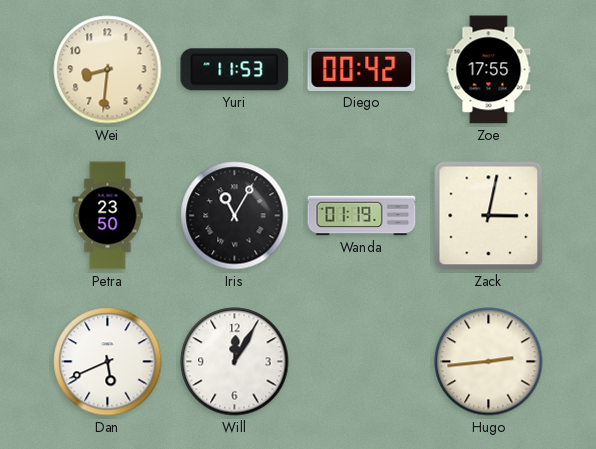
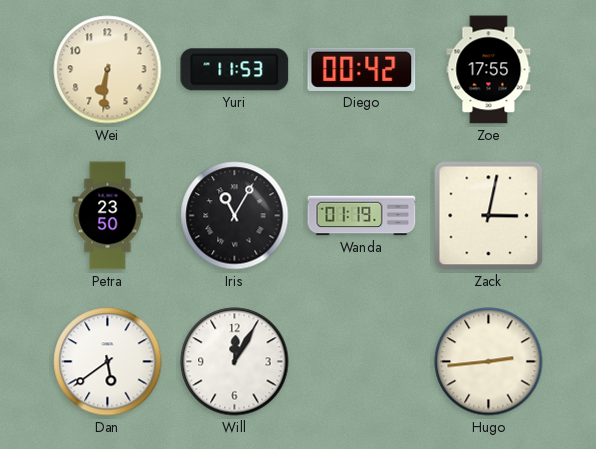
Wei: 8:31 -> 6:31 (108, 70)
Dan: 5:41 -> 5:39 (108, 362)
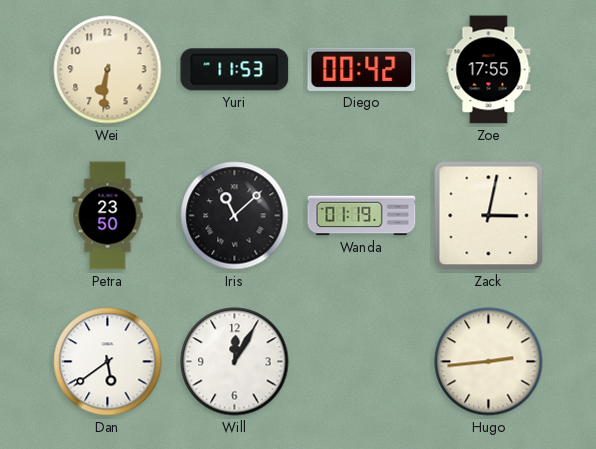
Iris: 11:05 -> 11:08 (235, 216)
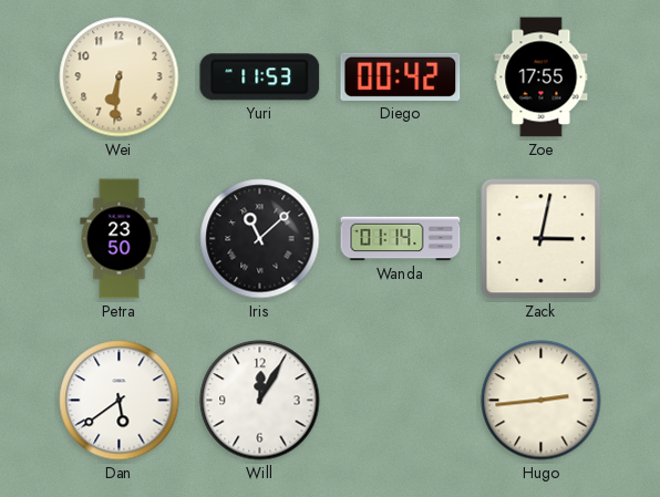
Wanda: 01:19 -> 01:14 (401, 239)
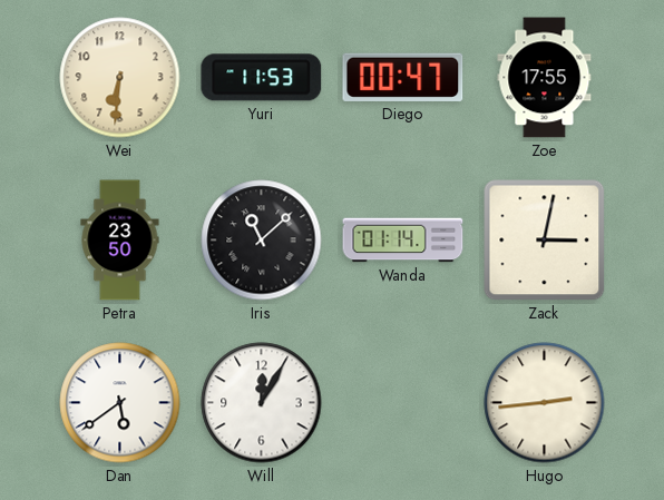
Diego: 00:42 -> 00:47 (403, 77)
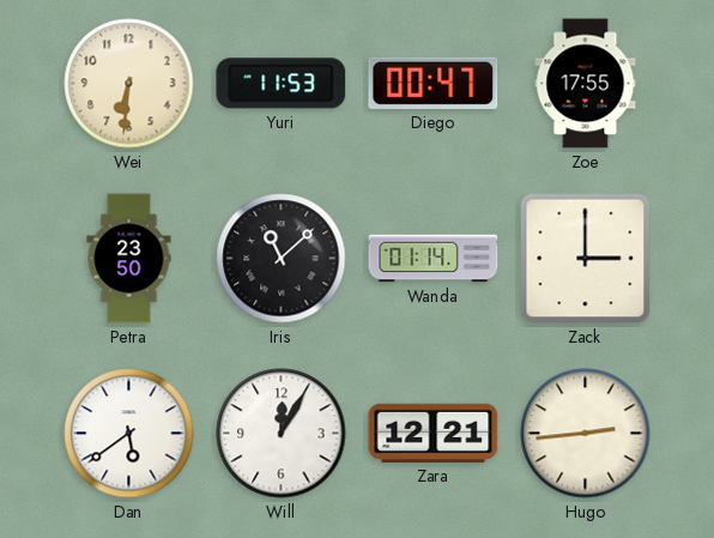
Zack: 3:02 -> 3:00 (586, 259)
Zara: none -> 12:21 (434, 433)
